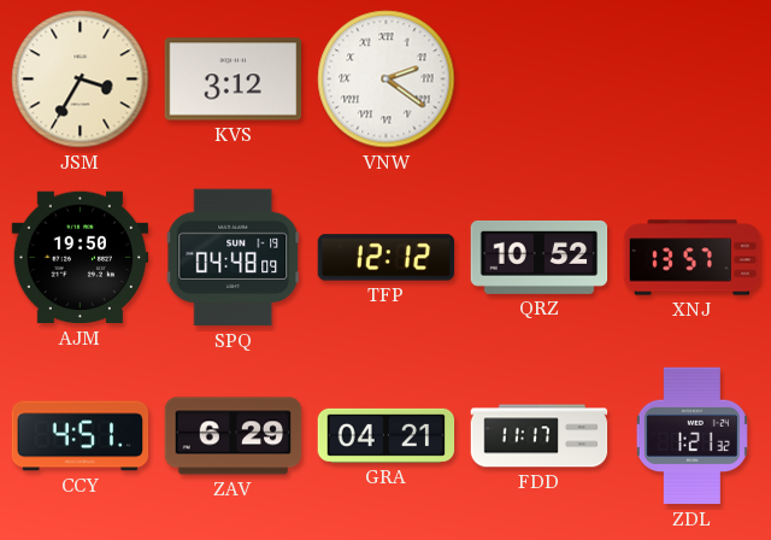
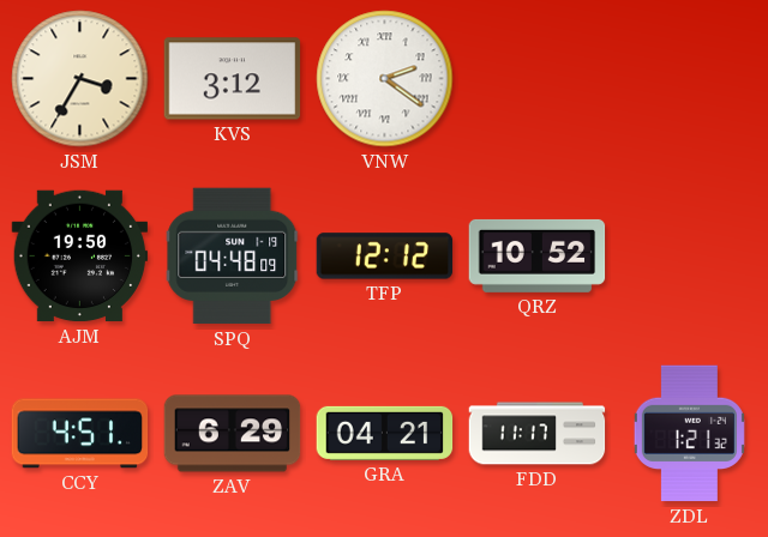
XNJ: 13:57 -> none (693, 258)
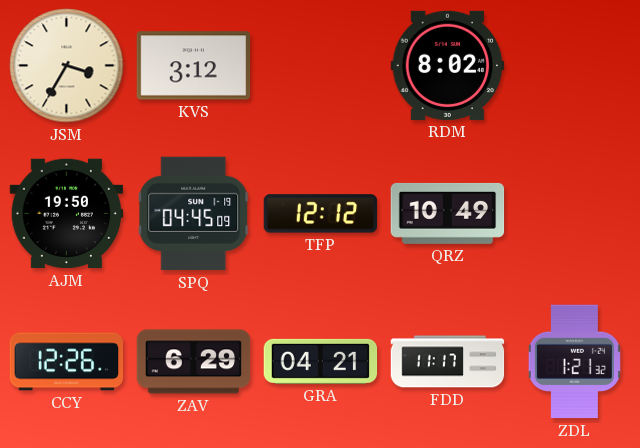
VNW: 2:21 -> none (385, 79)
RDM: none -> 8:02 (448, 65)
SPQ: 04:48 -> 04:45 (194, 214)
QRZ: 10:52 -> 10:49 (448, 213)
CCY: 4:51 -> 12:26 (67, 362)
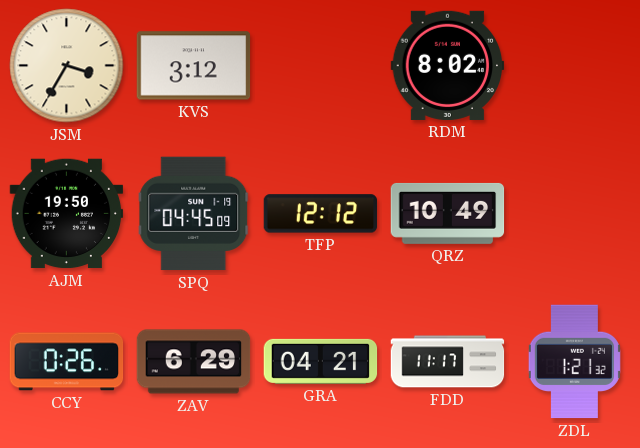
CCY: 12:26 -> 0:26 (67, 362)
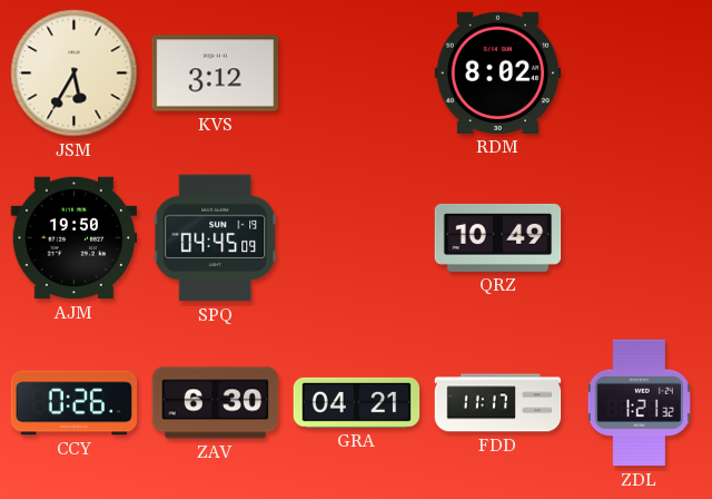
JSM: 3:35 -> 5:35 (75, 74)
TFP: 12:12 -> none (321, 214)
ZAV: 6:29 -> 6:30 (216, 403)
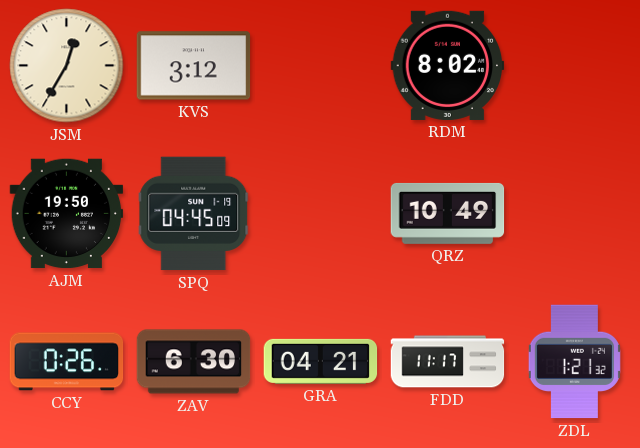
JSM: 5:35 -> 12:35 (67, 66)
